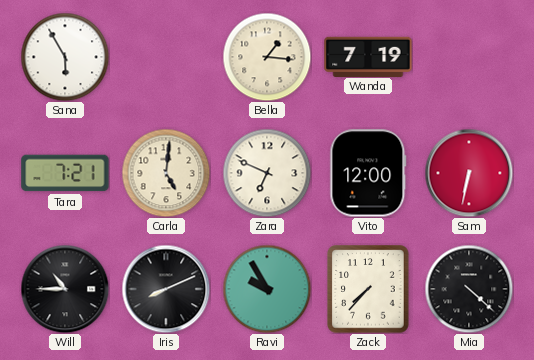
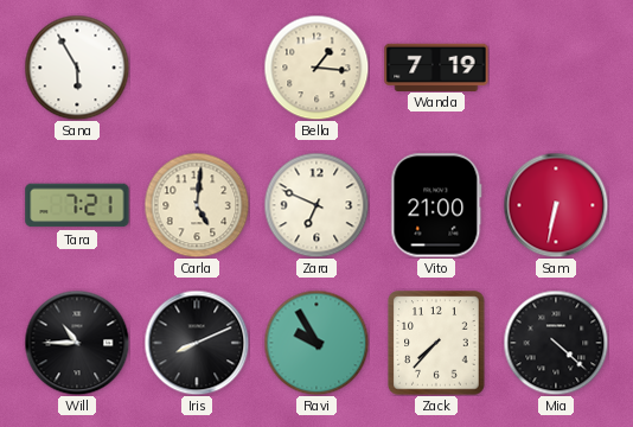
Vito: 12:00 -> 21:00 (436, 205)
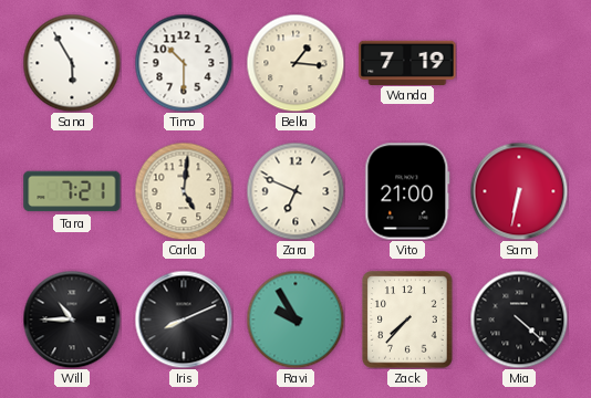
Timo: none -> 10:30 (184, 63)
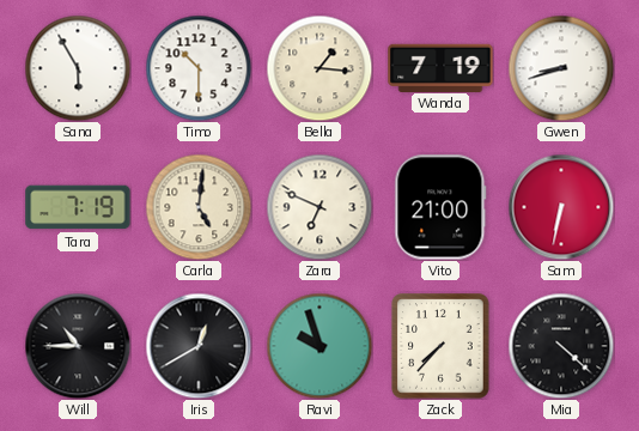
Gwen: none -> 8:42 (561, 68)
Tara: 7:21 -> 7:19 (78, 207)
Iris: 8:11 -> 12:40 (199, 346)
Ravi: 9:55 -> 9:57 (319, 346)
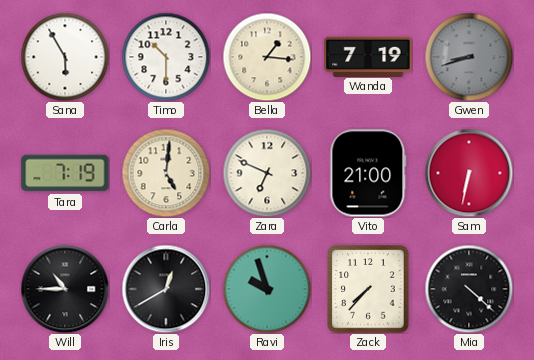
Gwen dial: white -> grey (469, 57)
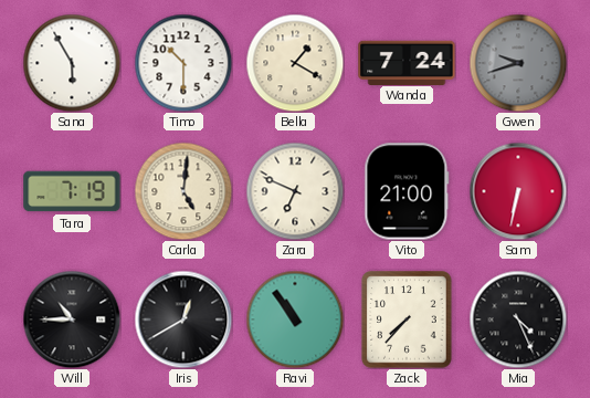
Bella: 1:16 -> 1:20 (295, 63)
Wanda: 7:19 -> 7:24 (407, 62)
Gwen: 8:42 -> 9:42 (518, 63)
Ravi: 9:57 -> 10:54 (295, 320)
Mia: 4:22 -> 4:26 (518, 320)
